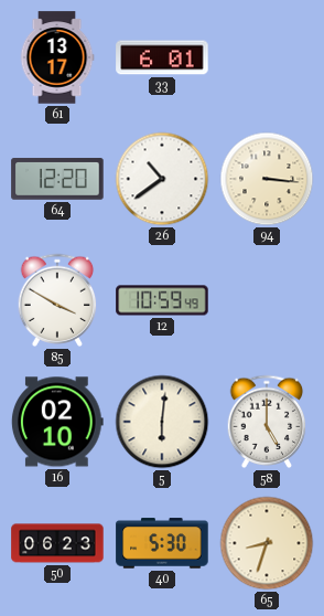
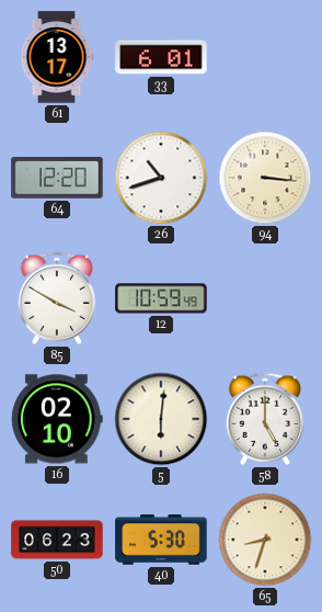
26: 10:39 -> 10:42 (161, 178)
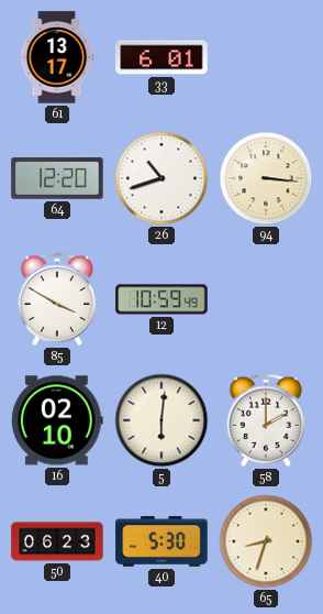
58: 5:00 -> 2:00 (266, 420)
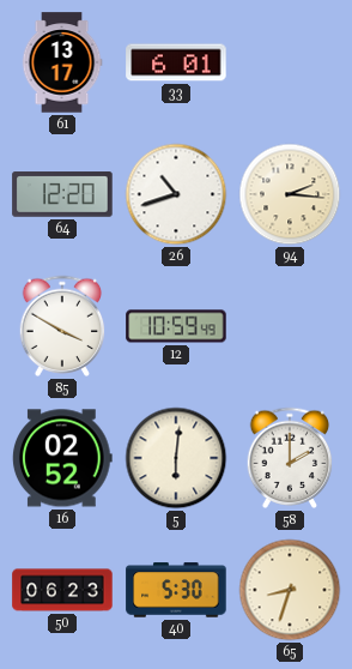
94: 3:16 -> 2:16 (290, 194)
16: 02:10 -> 02:52 (62, 458)
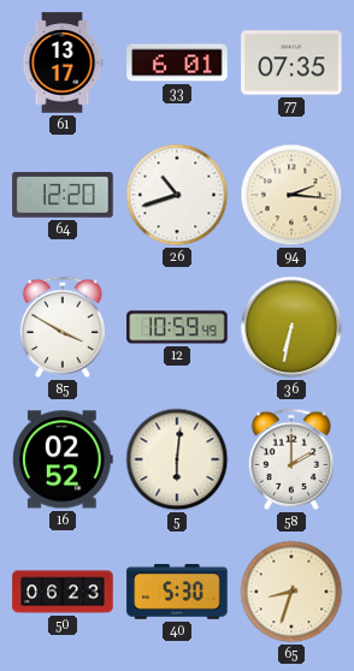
77: none -> 07:35 (291, 63)
36: none -> 6:32 (291, 327)
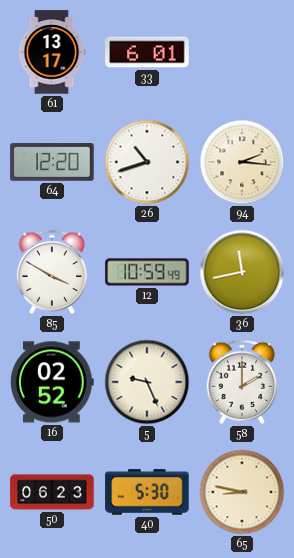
77: 07:35 -> none (291, 63)
36: 6:32 -> 11:43 (242, 272)
5: 6:01 -> 9:26 (147, 382)
65: 8:33 -> 8:47 (242, 492)
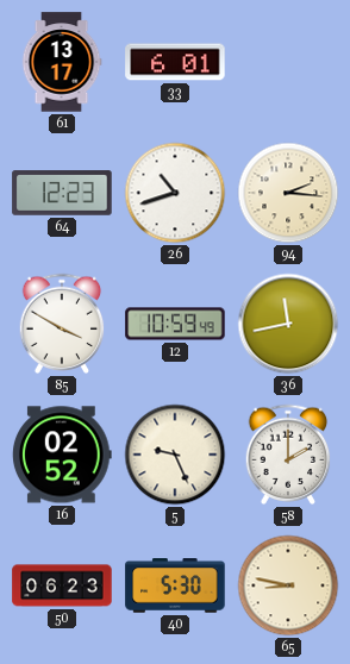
64: 12:20 -> 12:23 (62, 193)
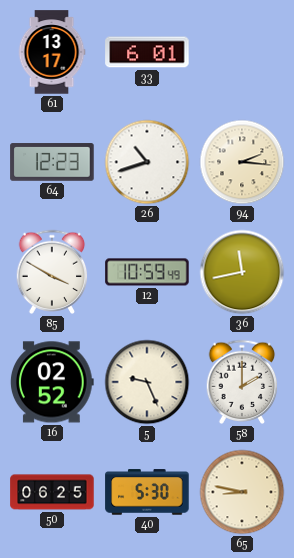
50: 06:23 -> 06:25 (52, 492)
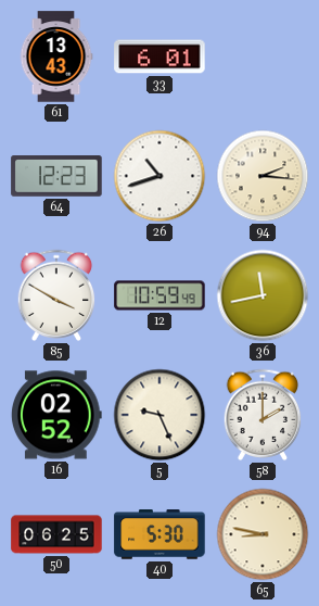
61: 13:17 -> 13:43 (56, 56)
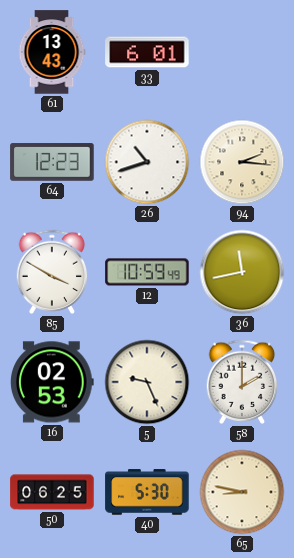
16: 02:52 -> 02:53 (52, 382)
